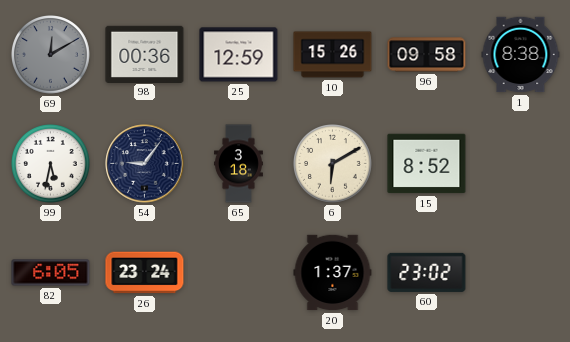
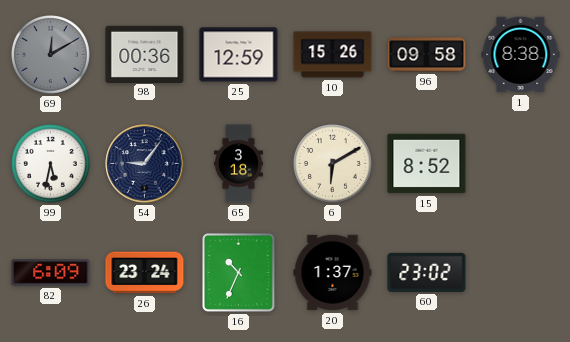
82: 6:05 -> 6:09 (51, 273)
16: none -> 10:34 (238, 272)
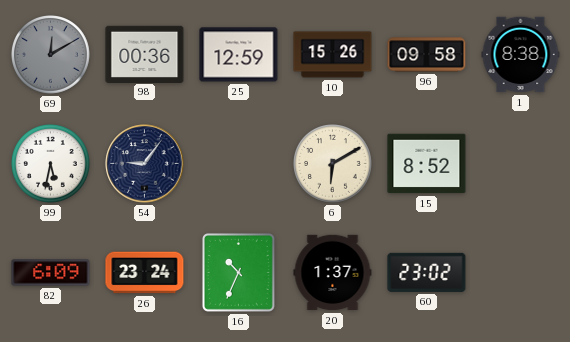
65: 3:18 -> none (238, 164)
